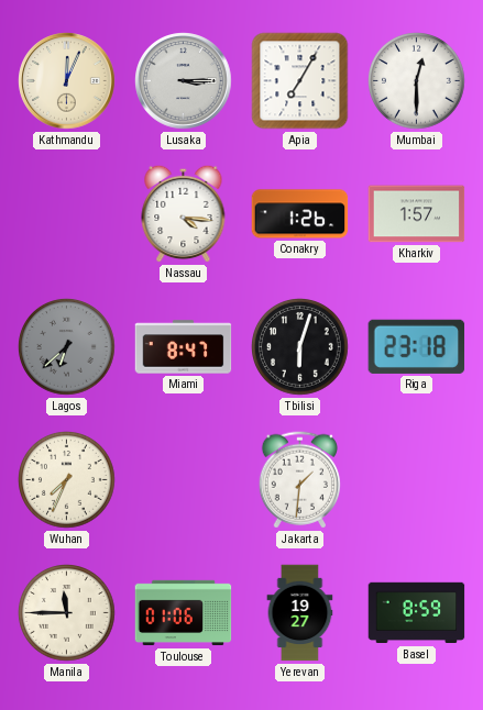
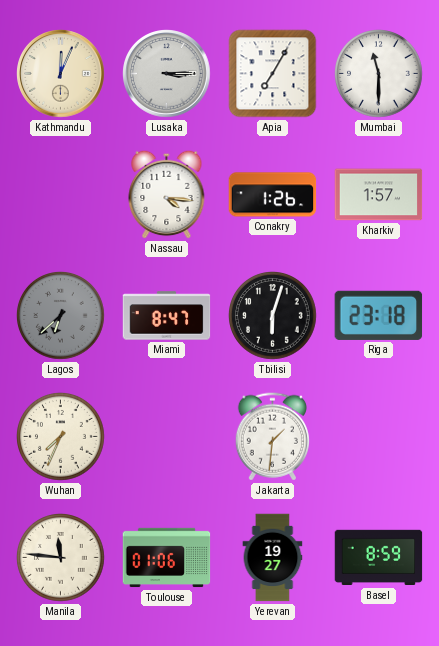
Mumbai: 12:30 -> 11:30 (379, 74)
Manila: 11:45 -> 11:46 (61, 558)
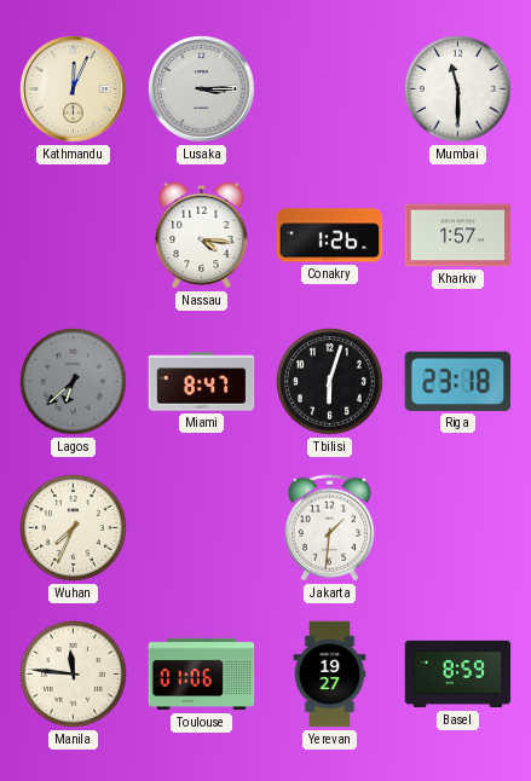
Apia: 7:05 -> none (273, 74)
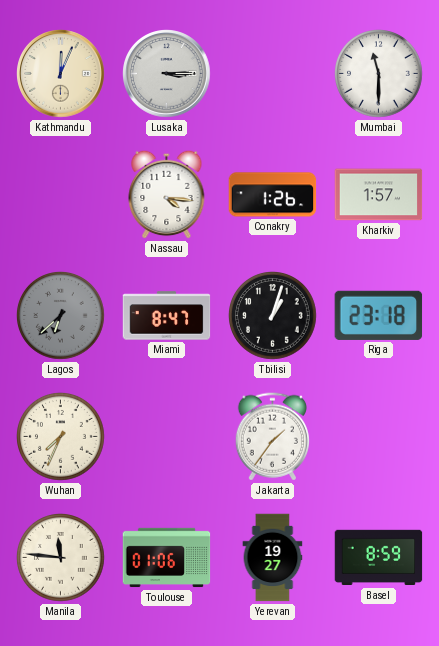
Tbilisi: 6:03 -> 1:03 (273, 316)
Jakarta: 1:31 -> 1:36 (272, 437)
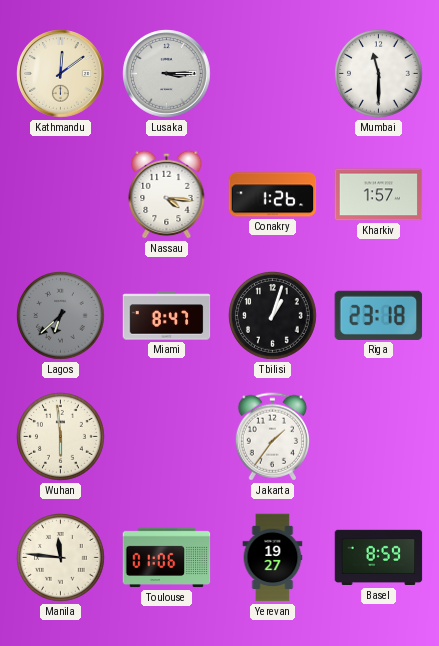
Kathmandu: 12:04 -> 12:09 (61, 74)
Wuhan: 7:34 -> 5:59 (61, 437)
